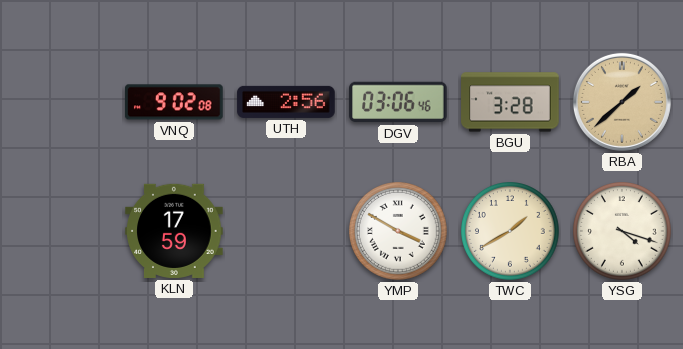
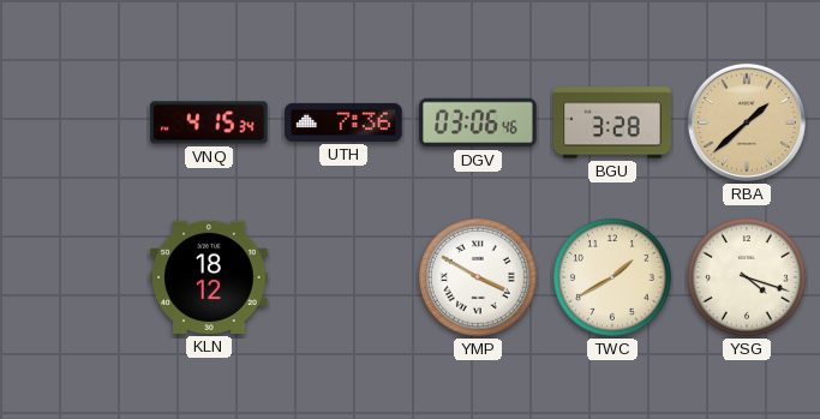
VNQ: 9:02 -> 4:15 (210, 122)
UTH: 2:56 -> 7:36 (343, 122)
KLN: 17:59 -> 18:12 (209, 277)
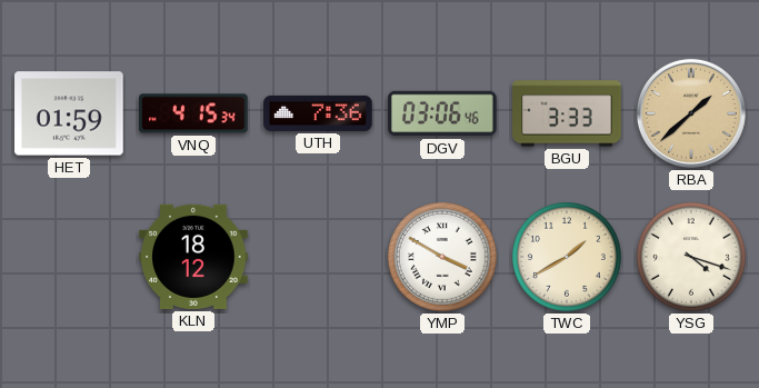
HET: none -> 01:59 (69, 113)
BGU: 3:28 -> 3:33 (567, 113)
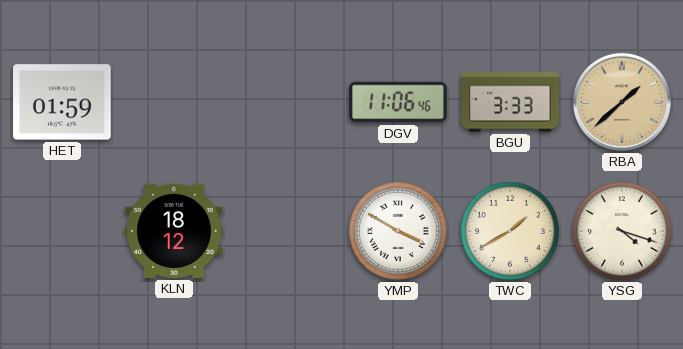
VNQ: 4:15 -> none (194, 113)
UTH: 7:36 -> none (318, 113)
DGV: 03:06 -> 11:06 (398, 102)
